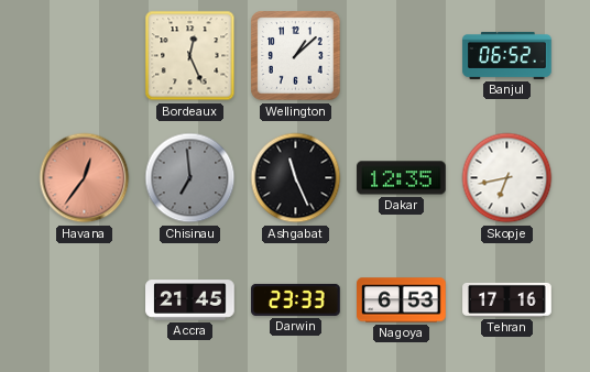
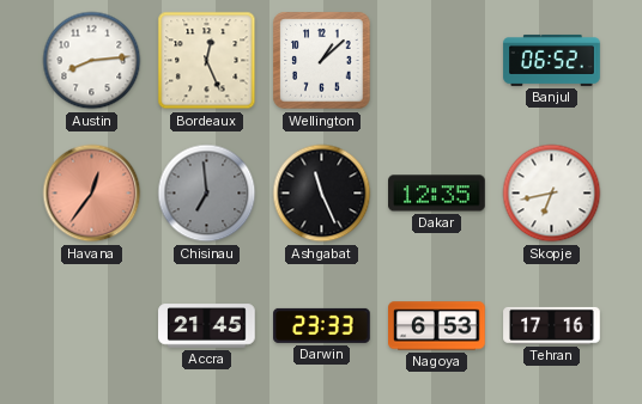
Austin: none -> 8:14 (92, 61)
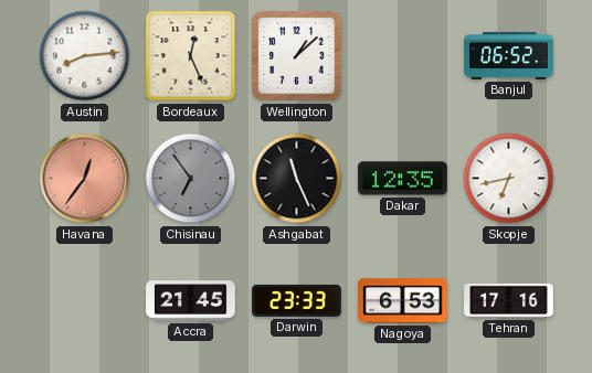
Chisinau: 6:59 -> 6:54 (191, 179)
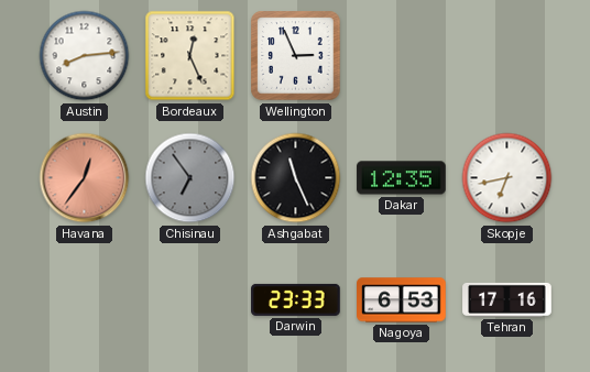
Wellington: 1:08 -> 2:56 (296, 56)
Banjul: 06:52 -> none (509, 55)
Accra: 21:45 -> none (191, 301)
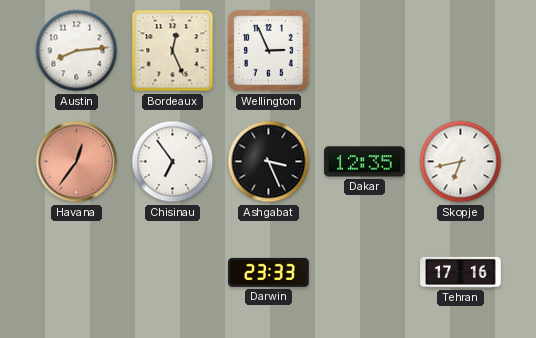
Chisinau dial: grey -> white (173, 162)
Ashgabat: 11:26 -> 3:26 (269, 162)
Nagoya: 6:53 -> none (402, 300)
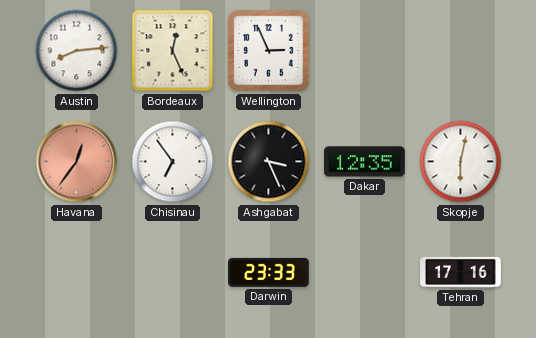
Skopje: 6:43 -> 6:02 (461, 162)
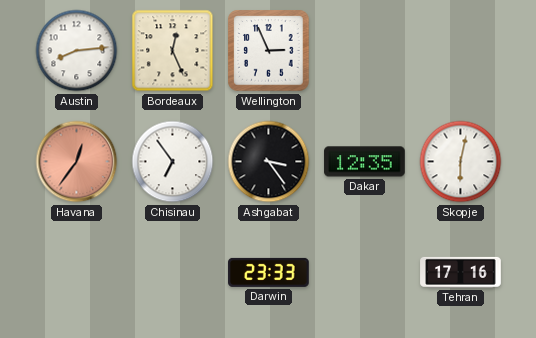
Ashgabat: 3:26 -> 3:24 (269, 162)
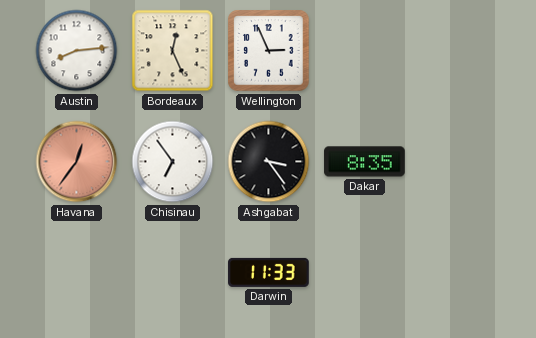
Dakar: 12:35 -> 8:35 (365, 162)
Skopje: 6:02 -> none (461, 162)
Darwin: 23:33 -> 11:33 (269, 272)
Tehran: 17:16 -> none (461, 272)
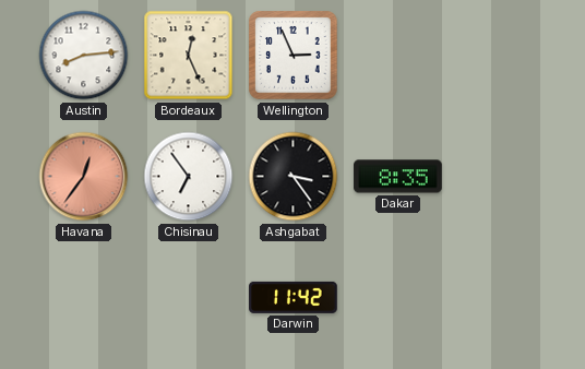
Darwin: 11:33 -> 11:42 (294, 297)
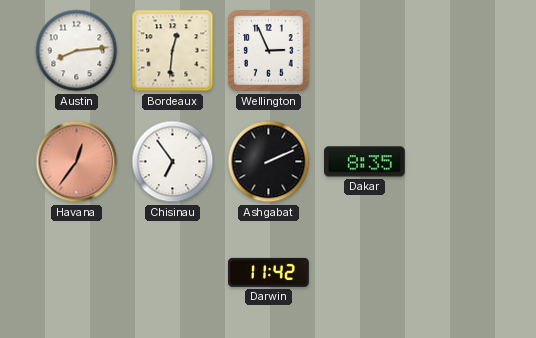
Bordeaux: 12:26 -> 12:31 (173, 51)
Ashgabat: 3:24 -> 2:11 (269, 162)
